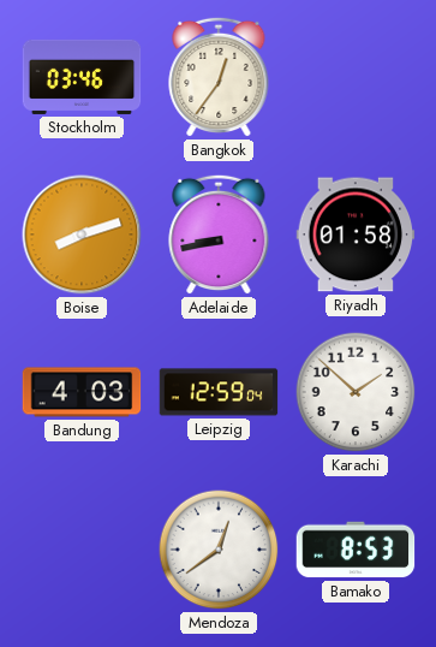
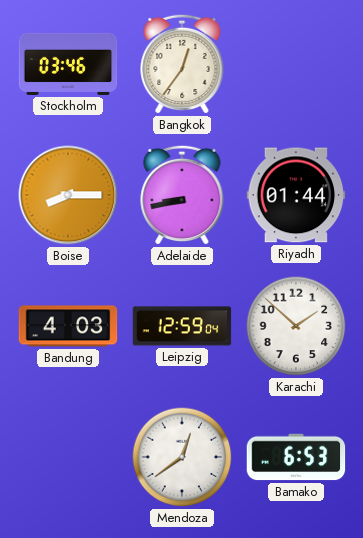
Boise: 8:12 -> 8:15 (68, 195)
Riyadh: 01:58 -> 01:44 (296, 195)
Bamako: 8:53 -> 6:53 (296, 457)
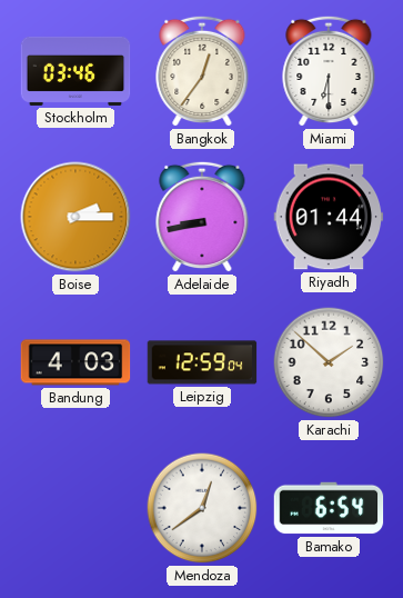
Miami: none -> 6:30 (329, 71)
Boise: 8:15 -> 2:15 (75, 217)
Bamako: 6:53 -> 6:54 (329, 508)
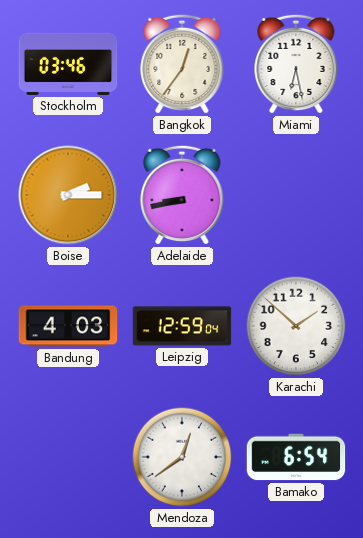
Miami: 6:30 -> 6:28 (296, 64)
Riyadh: 01:44 -> none (329, 217)
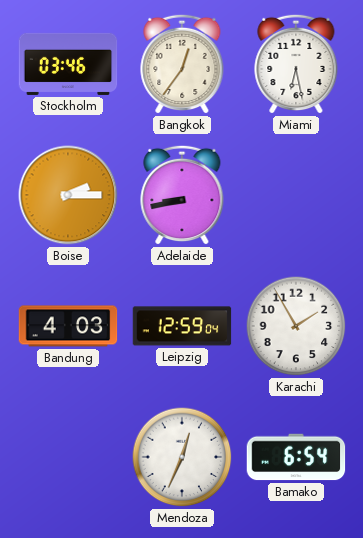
Karachi: 1:52 -> 1:55 (296, 326)
Mendoza: 12:39 -> 12:34 (182, 457)
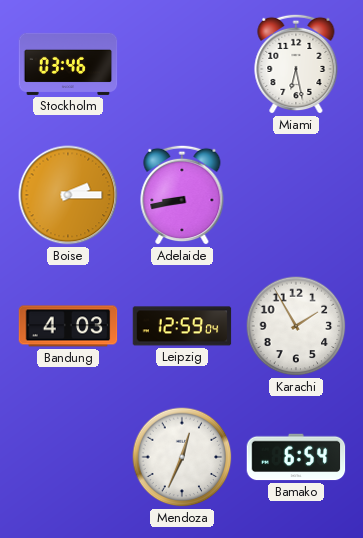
Bangkok: 12:36 -> none (182, 64)
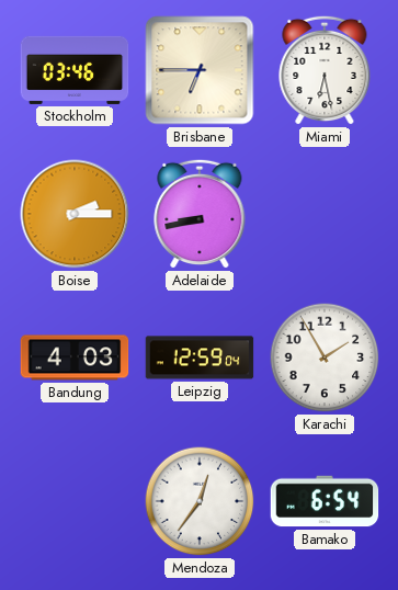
Brisbane: none -> 6:45 (200, 70)
Mendoza: 12:34 -> 12:36 (200, 501)
